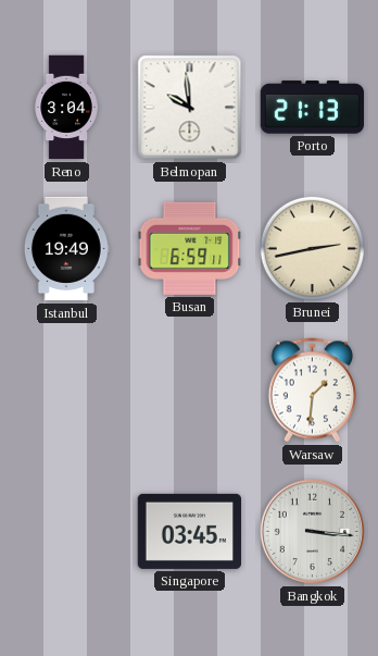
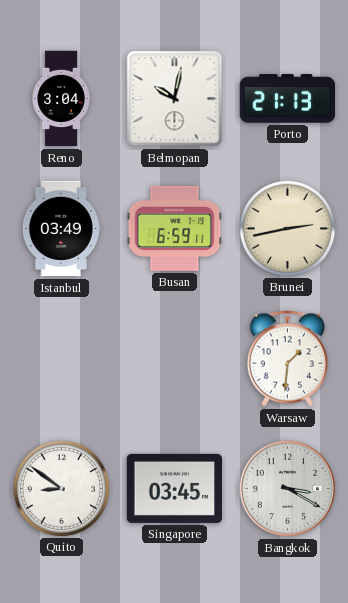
Belmopan: 9:59 -> 10:02 (175, 99)
Istanbul: 19:49 -> 03:49 (61, 229)
Quito: none -> 8:51 (61, 488)
Bangkok: 3:16 -> 3:20 (288, 489)
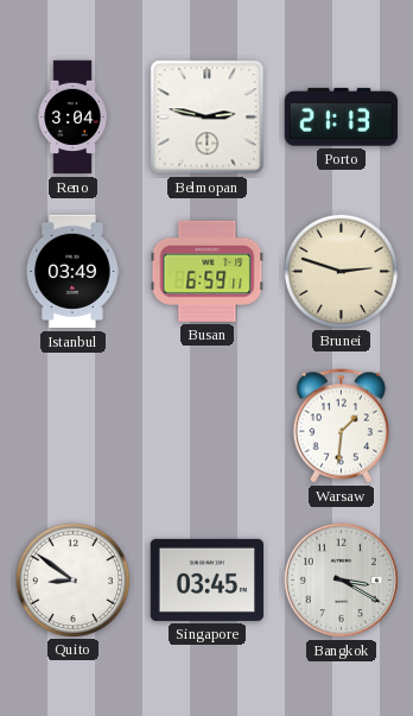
Belmopan: 10:02 -> 2:47 (208, 118)
Brunei: 2:43 -> 2:48 (341, 271)
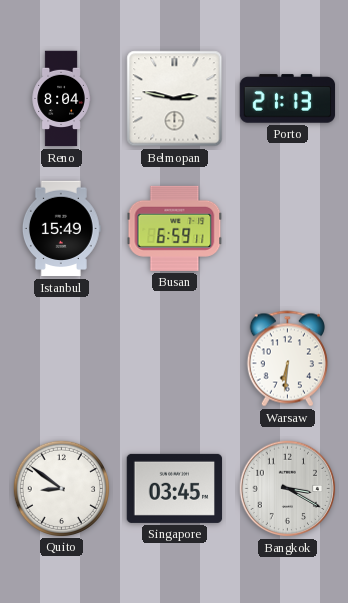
Reno: 3:04 -> 8:04 (61, 99)
Istanbul: 03:49 -> 15:49 (61, 229)
Brunei: 2:48 -> none (341, 271)
Warsaw: 1:31 -> 6:31 (287, 359)
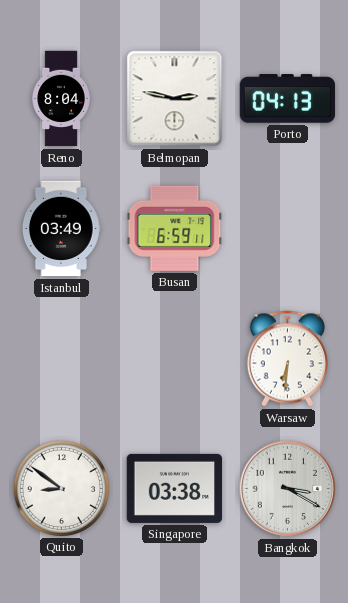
Porto: 21:13 -> 04:13 (288, 99)
Istanbul: 15:49 -> 03:49 (61, 229)
Singapore: 03:45 -> 03:38 (175, 488)
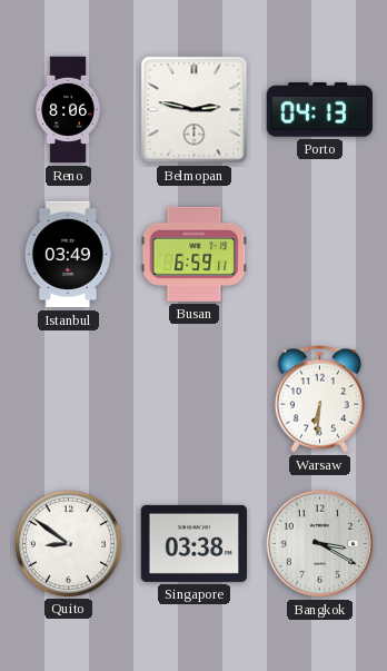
Reno: 8:04 -> 8:06 (68, 110)
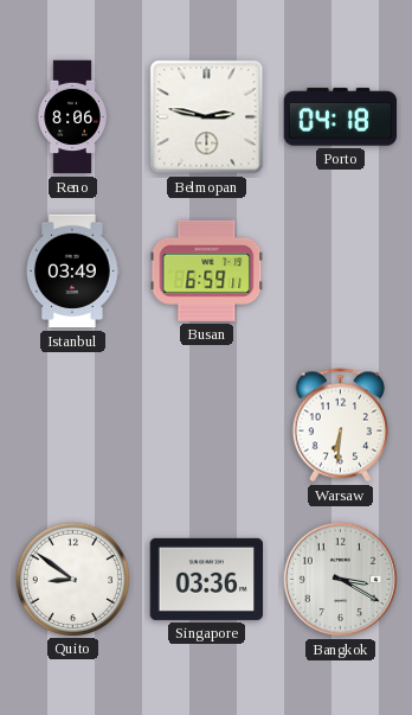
Porto: 04:13 -> 04:18 (341, 117)
Singapore: 03:38 -> 03:36 (207, 579)
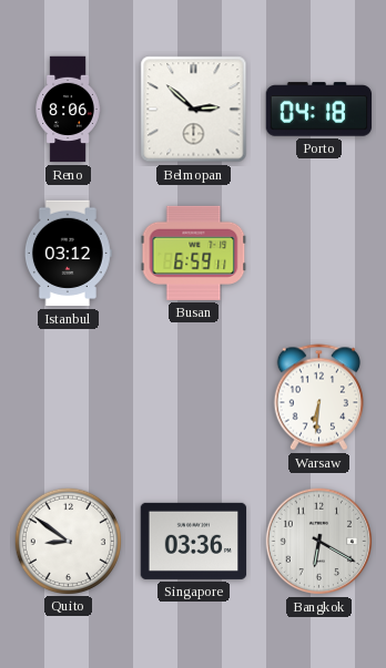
Belmopan: 2:47 -> 2:52 (194, 110)
Istanbul: 03:49 -> 03:12 (68, 254)
Bangkok: 3:20 -> 6:20 (319, 542)
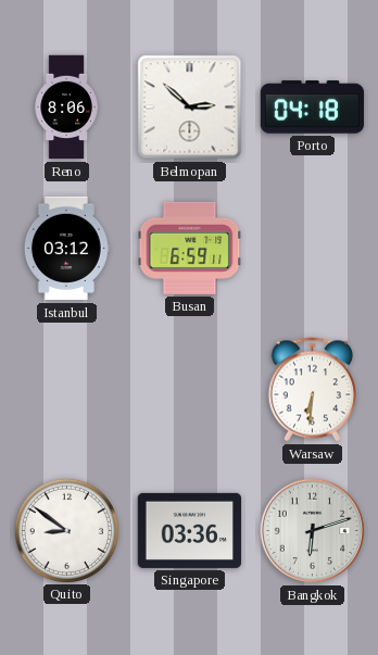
Bangkok: 6:20 -> 6:12 (313, 531)
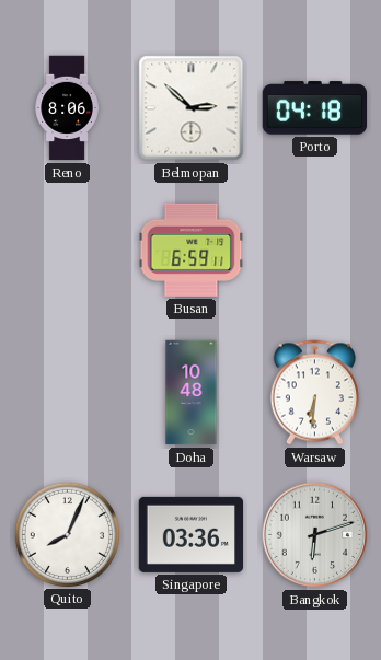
Istanbul: 03:12 -> none (66, 249)
Doha: none -> 10:48 (192, 393)
Quito: 8:51 -> 8:04 (67, 534)
